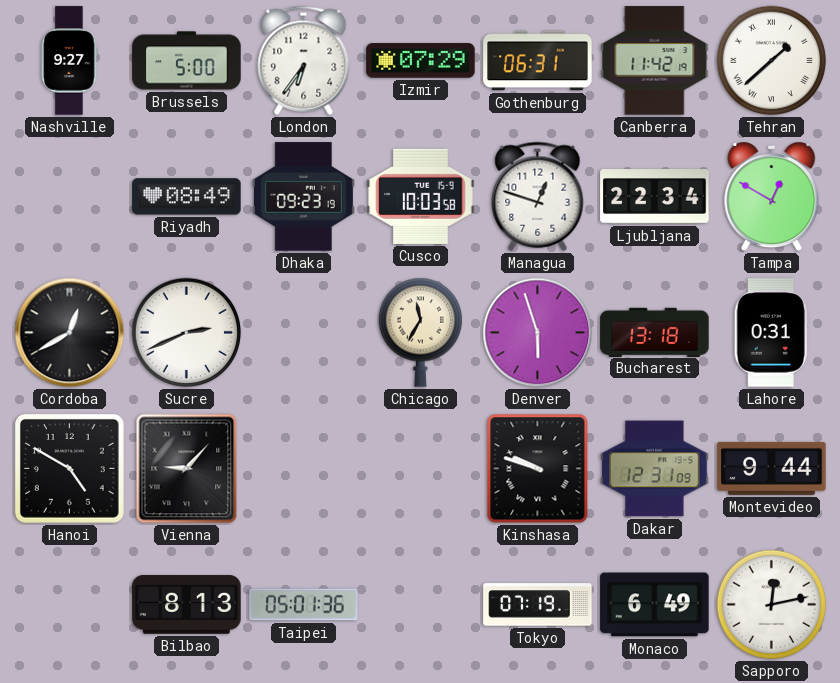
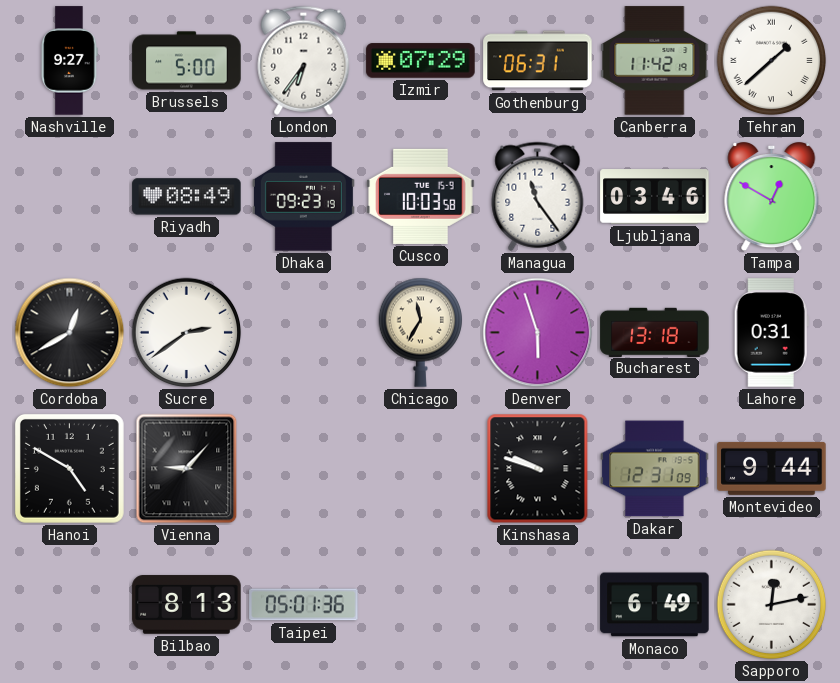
Managua: 12:48 -> 11:24 (538, 196)
Ljubljana: 22:34 -> 03:46 (655, 197)
Sucre: 2:41 -> 2:39 (187, 333)
Tokyo: 07:19 -> none (538, 605)
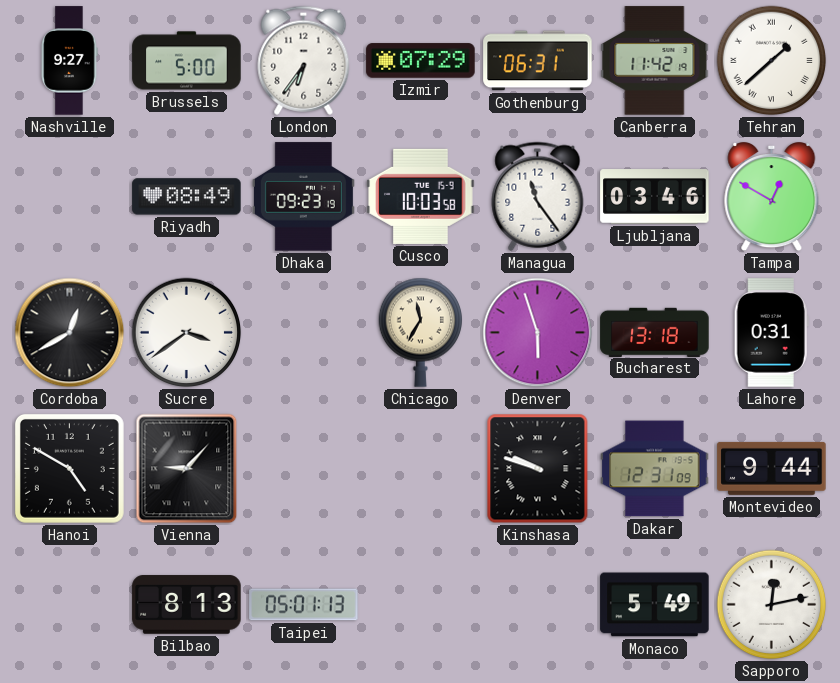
Sucre: 2:39 -> 3:39 (187, 333)
Taipei: 05:01:36 -> 05:01:13 (304, 605)
Monaco: 6:49 -> 5:49 (655, 605)
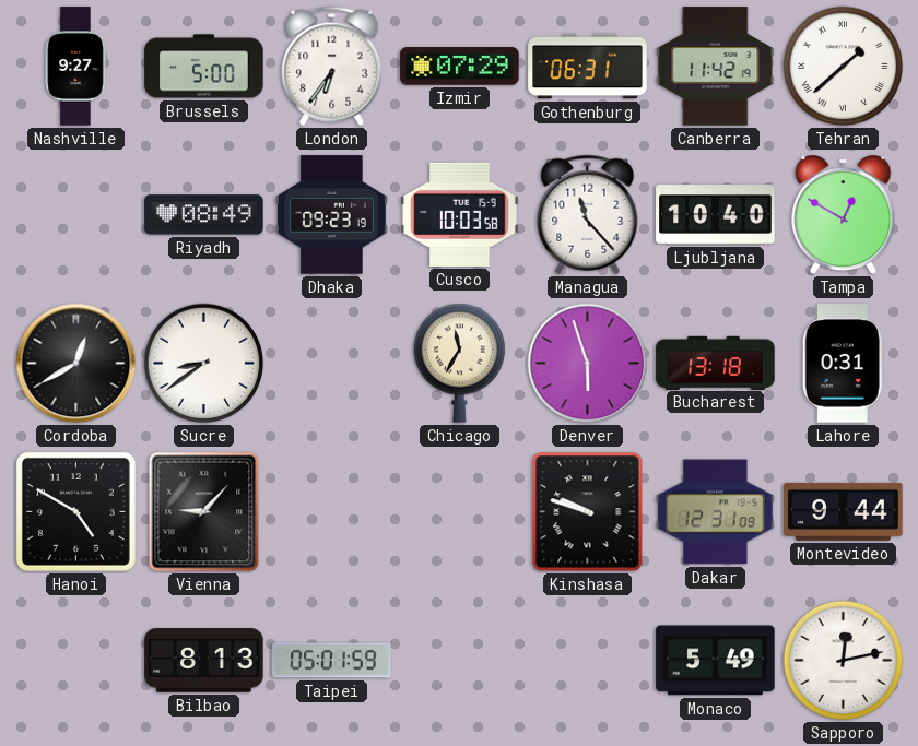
Managua: 11:24 -> 11:23 (588, 214)
Ljubljana: 03:46 -> 10:40 (716, 215)
Sucre: 3:39 -> 8:39 (204, 364)
Taipei: 05:01:13 -> 05:01:59 (332, 661)
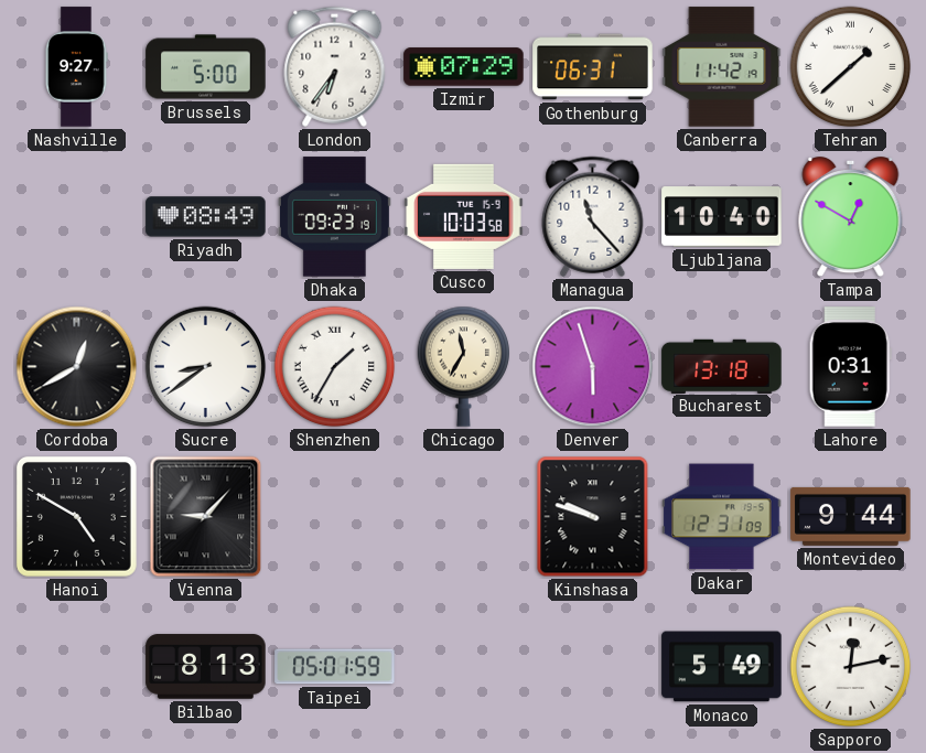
Shenzhen: none -> 1:35 (335, 367)
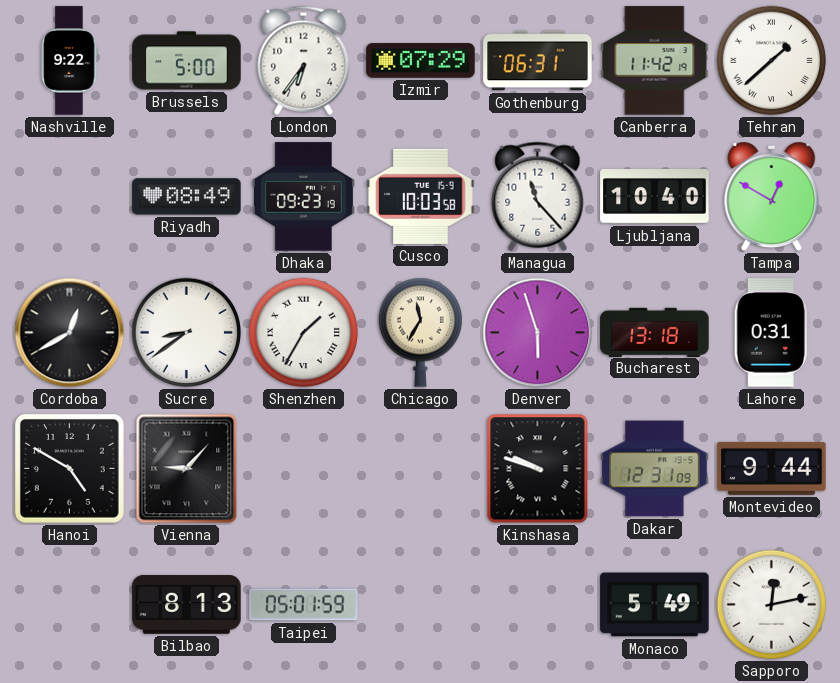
Nashville: 9:27 -> 9:22 (69, 61)
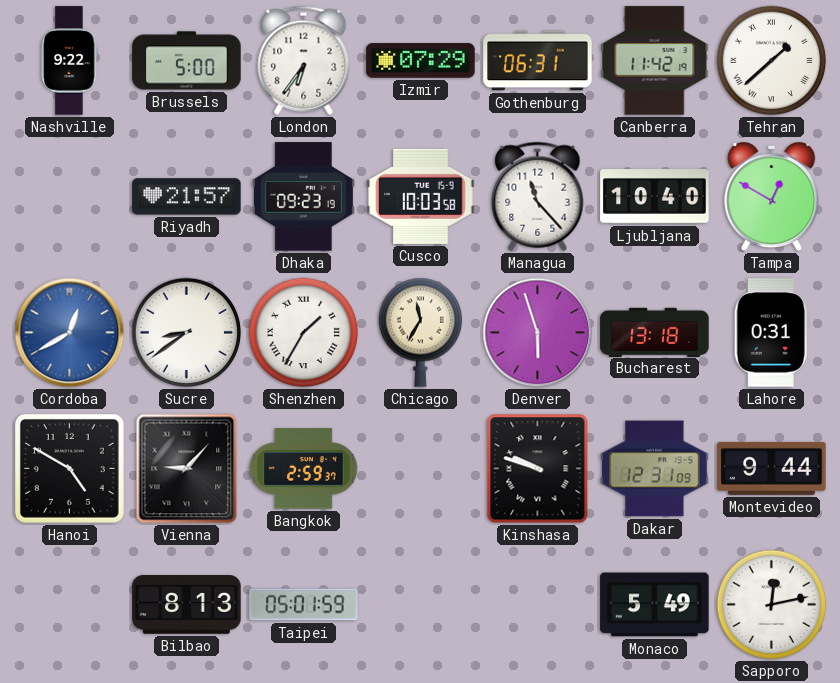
Riyadh: 08:49 -> 21:57 (187, 197)
Cordoba dial: black -> blue (70, 333)
Bangkok: none -> 2:59 (304, 469)
